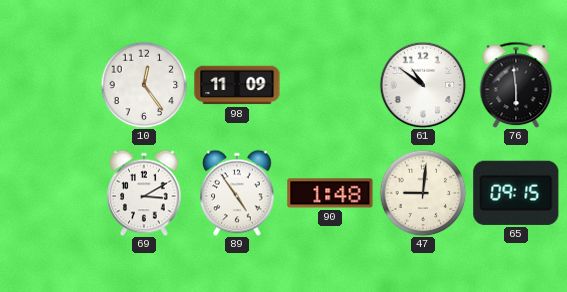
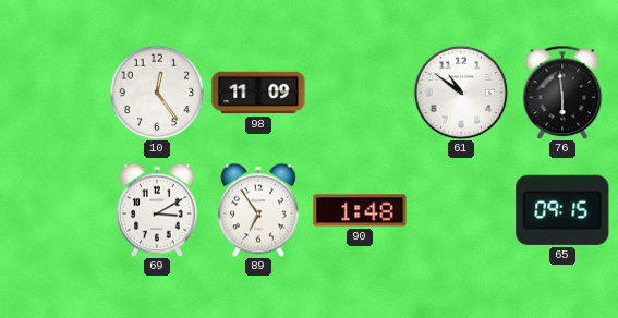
89: 4:54 -> 6:54 (258, 210)
47: 9:01 -> none (423, 193)
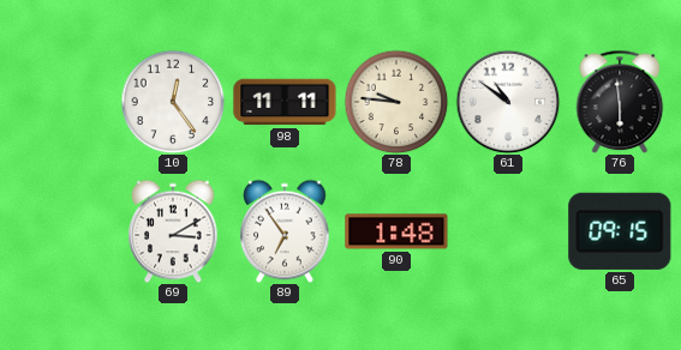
98: 11:09 -> 11:11 (285, 102)
78: none -> 9:46 (396, 102)
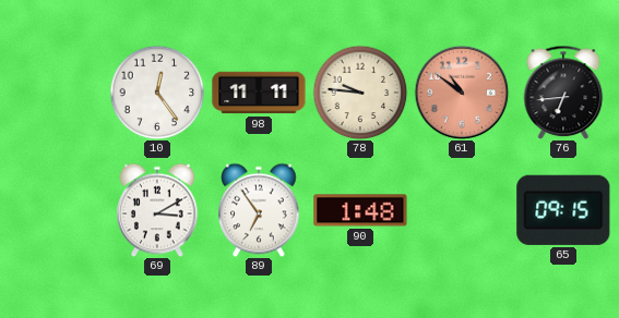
61 dial: white -> salmon (462, 93)
76: 5:59 -> 6:44 (563, 93)
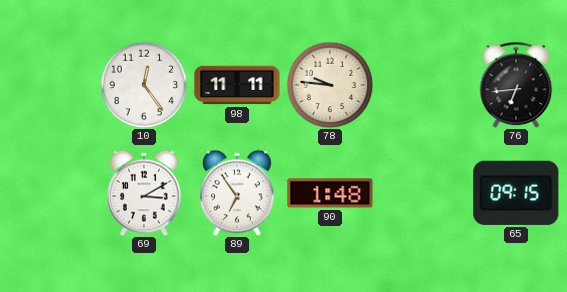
61: 10:51 -> none (462, 93)
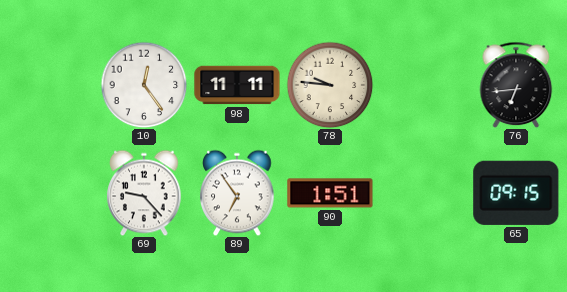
69: 3:10 -> 9:23 (144, 193)
90: 1:48 -> 1:51 (330, 193)
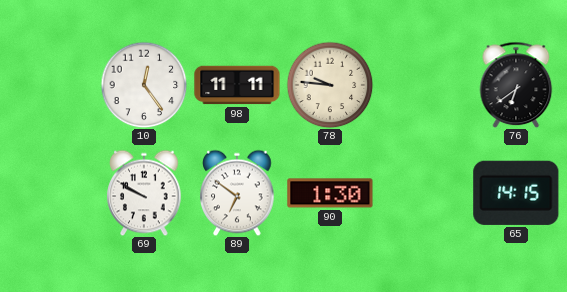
76: 6:44 -> 6:39 (516, 85)
69: 9:23 -> 9:50 (144, 193)
89: 6:54 -> 6:51 (237, 193)
90: 1:51 -> 1:30 (330, 193)
65: 09:15 -> 14:15 (516, 193)
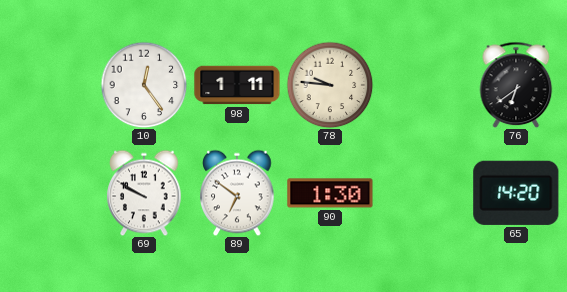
98: 11:11 -> 1:11 (237, 85)
65: 14:15 -> 14:20 (516, 193)
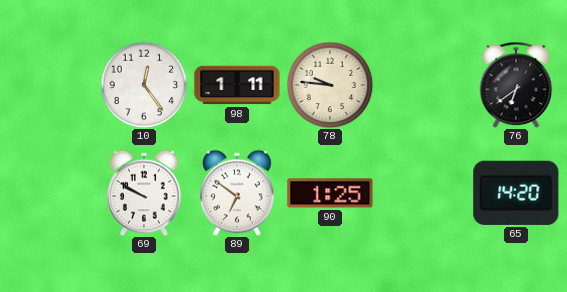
90: 1:30 -> 1:25 (330, 193)
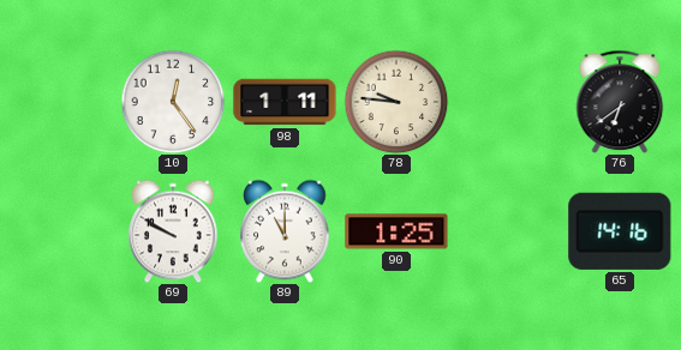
89: 6:51 -> 11:00 (285, 231)
65: 14:20 -> 14:16 (620, 231)
